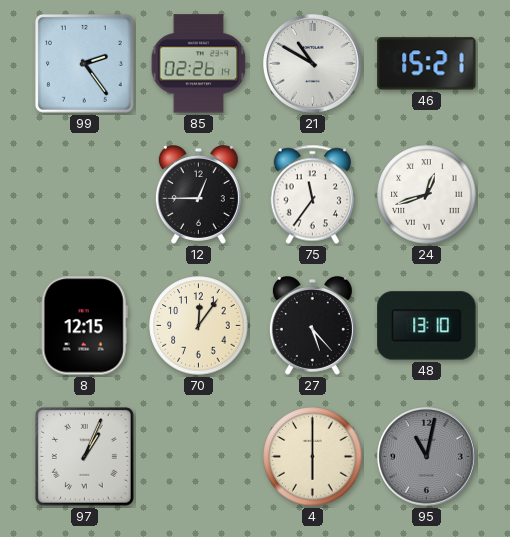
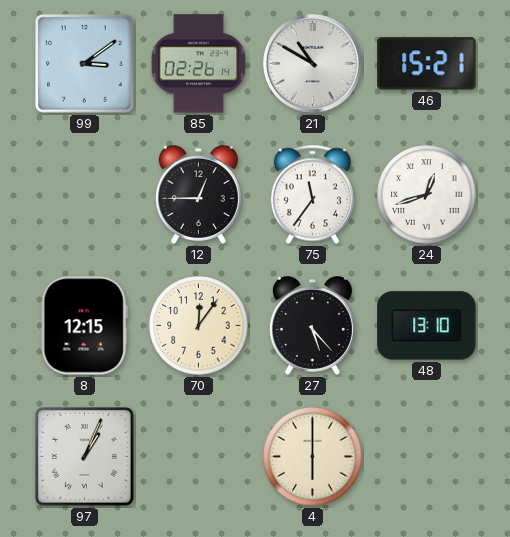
99: 2:24 -> 3:09 (84, 63)
95: 11:02 -> none (427, 457)
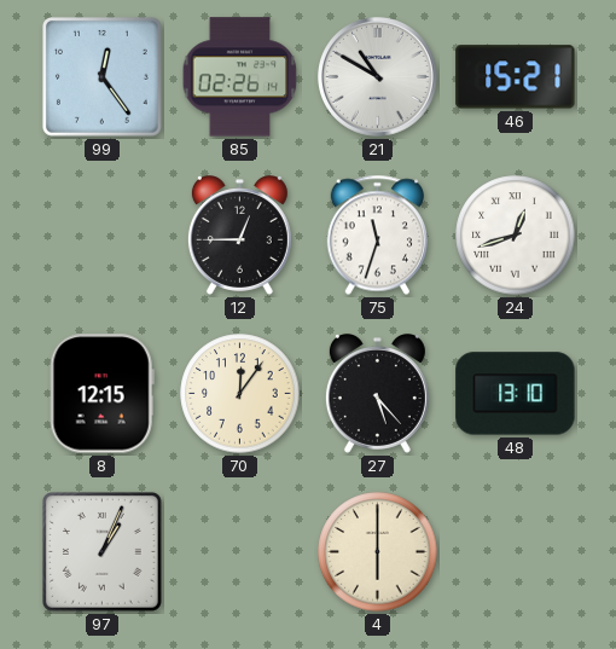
99: 3:09 -> 12:24 (101, 76)
75: 11:36 -> 11:33 (377, 236)
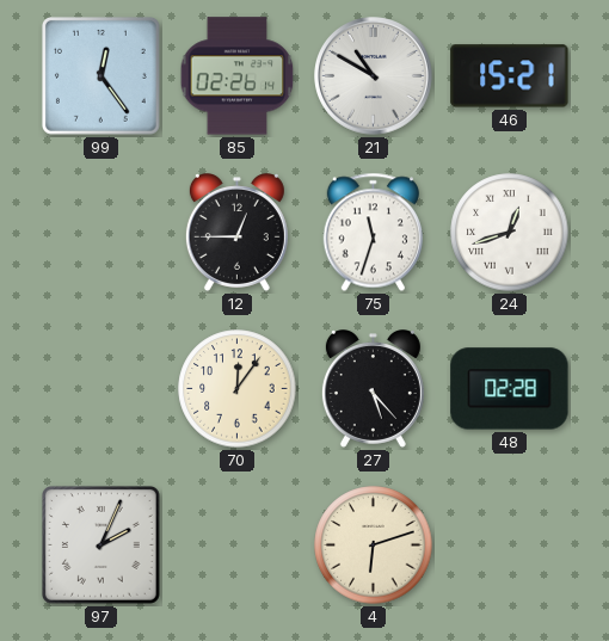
8: 12:15 -> none (101, 394)
48: 13:10 -> 02:28 (510, 389)
97: 1:04 -> 2:04 (100, 544)
4: 6:00 -> 6:12 (374, 546)
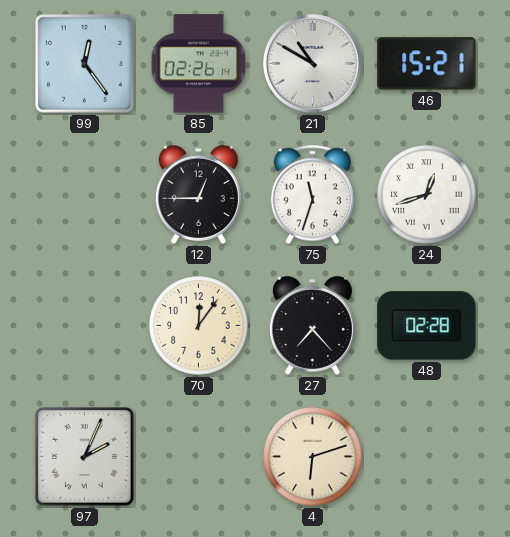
27: 5:23 -> 7:23 (312, 326)
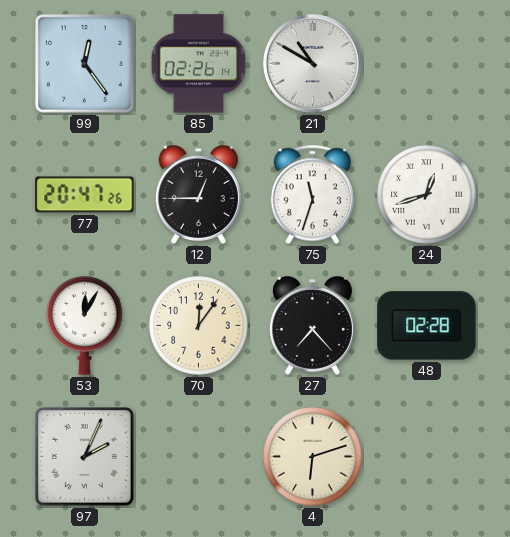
46: 15:21 -> none (427, 64)
77: none -> 20:47 (85, 195)
53: none -> 12:05 (85, 326)
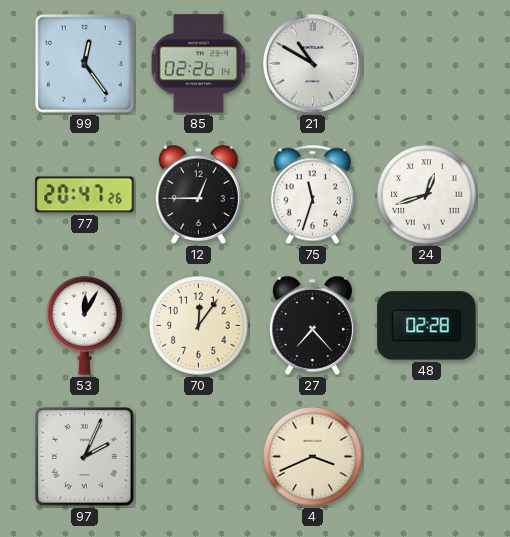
4: 6:12 -> 3:41 (313, 457)
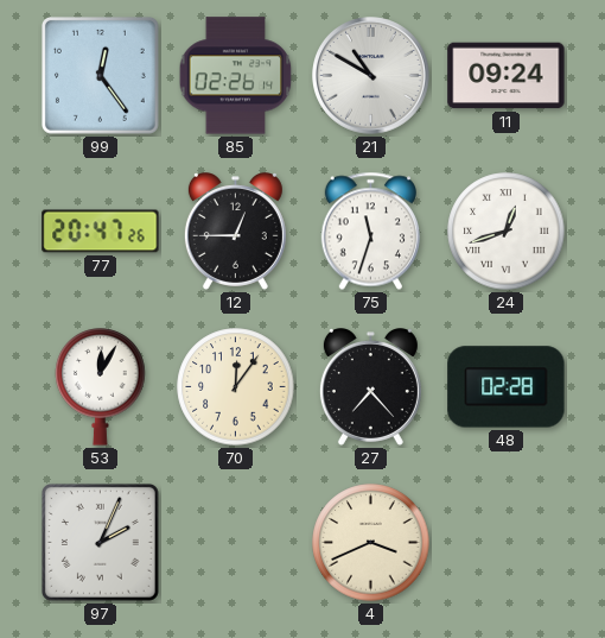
11: none -> 09:24 (507, 76)
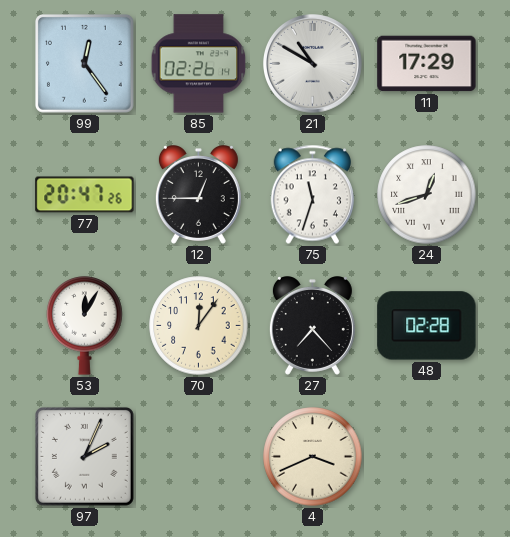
11: 09:24 -> 17:29 (427, 64)
